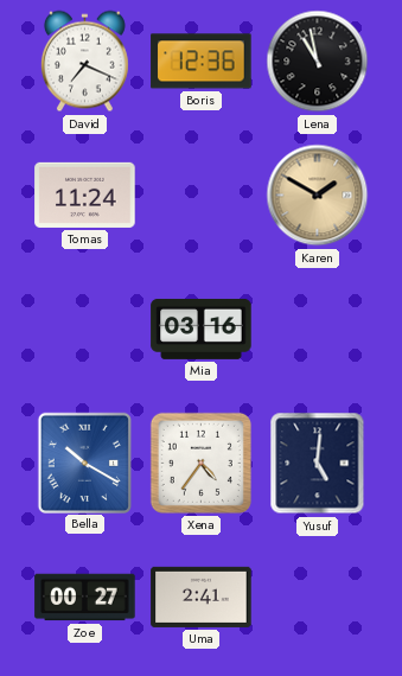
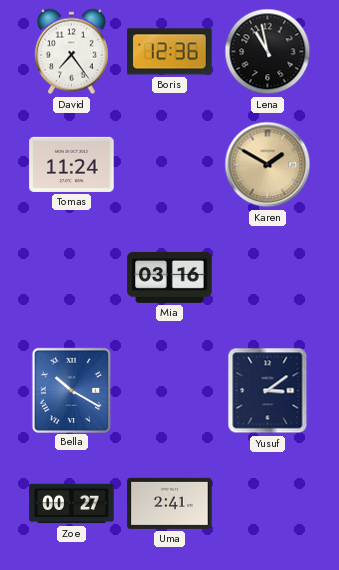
David: 7:19 -> 7:24 (71, 52)
Xena: 4:36 -> none (200, 463)
Yusuf: 5:01 -> 3:09 (268, 391)
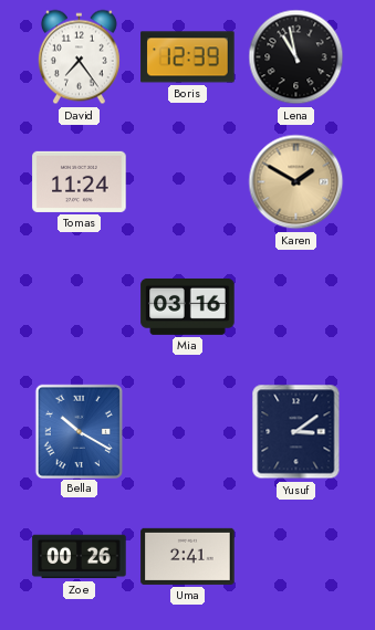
Boris: 12:36 -> 12:39 (188, 57)
Zoe: 00:27 -> 00:26 (80, 557)
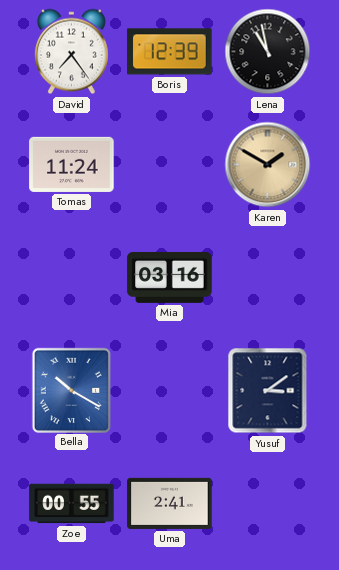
Zoe: 00:26 -> 00:55 (72, 504)
